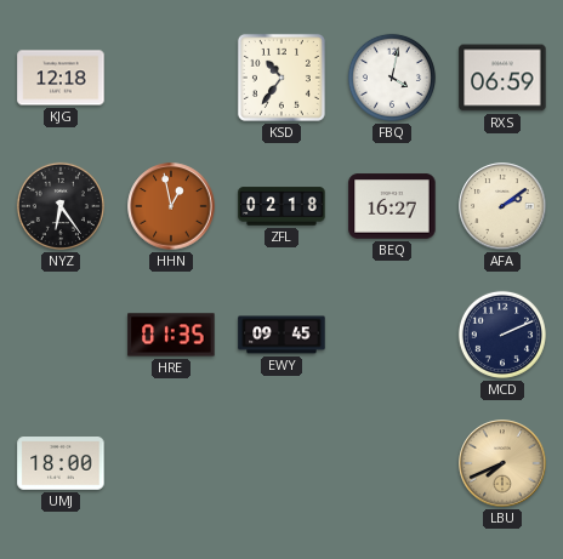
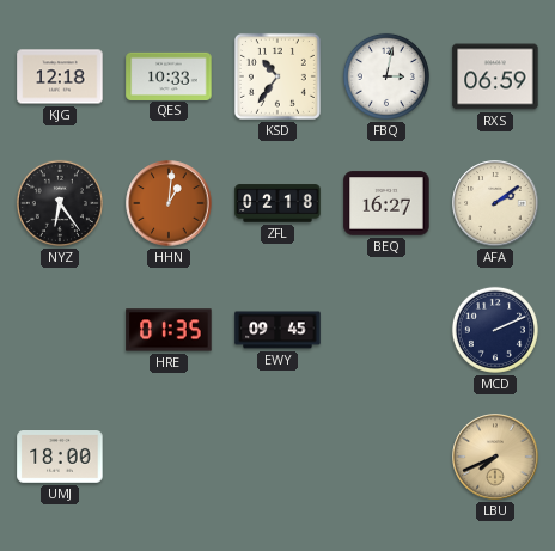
QES: none -> 10:33 (169, 75)
FBQ: 4:02 -> 3:02 (386, 76)
HHN: 12:58 -> 1:01 (169, 203)
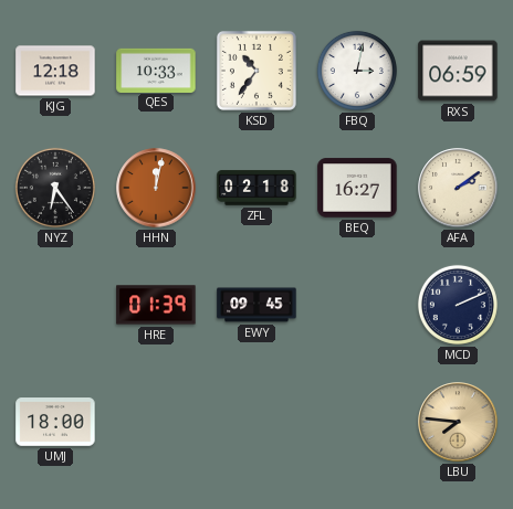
HHN: 1:01 -> 12:02 (156, 188)
HRE: 01:35 -> 01:39 (156, 305)
LBU: 7:41 -> 7:46 (458, 422)
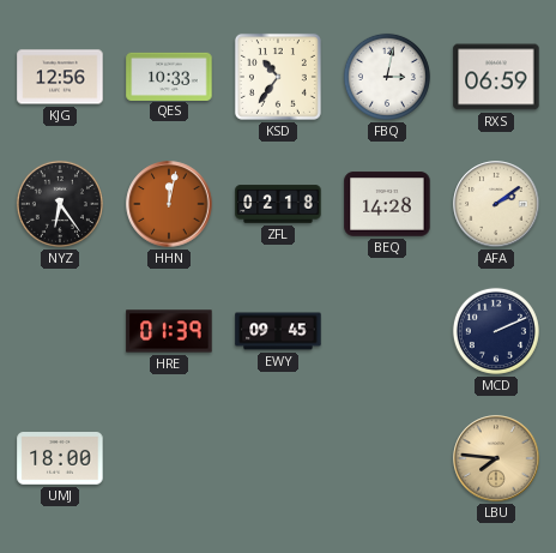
KJG: 12:18 -> 12:56 (60, 77)
BEQ: 16:27 -> 14:28 (387, 204)
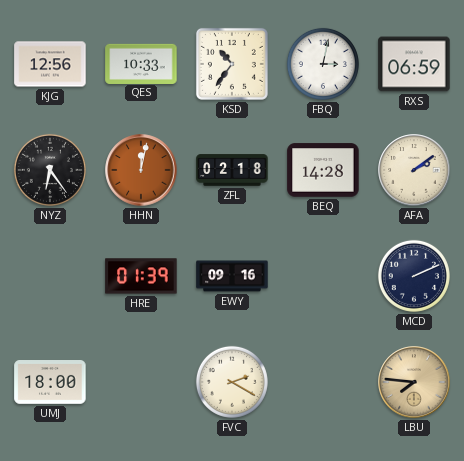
EWY: 09:45 -> 09:16 (232, 276)
FVC: none -> 2:20 (232, 382)
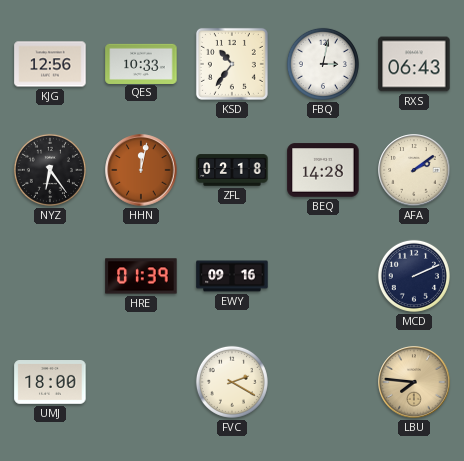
RXS: 06:59 -> 06:43 (414, 64)
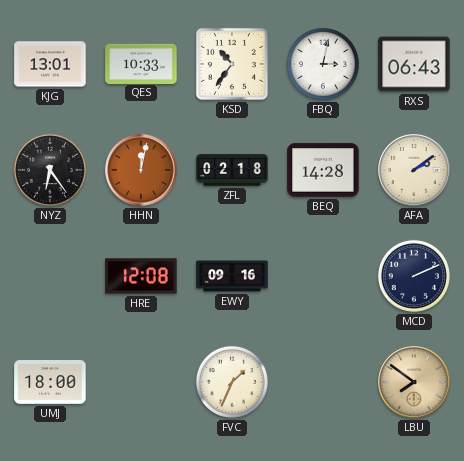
KJG: 12:56 -> 13:01 (50, 64)
HRE: 01:39 -> 12:08 (141, 276)
FVC: 2:20 -> 1:34 (232, 382)
LBU: 7:46 -> 7:51 (414, 382)
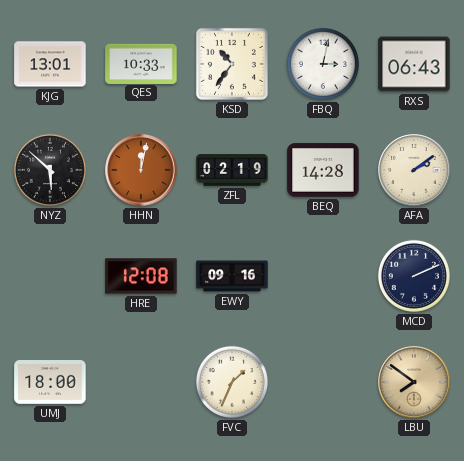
NYZ: 6:24 -> 5:52 (50, 170)
ZFL: 02:18 -> 02:19 (232, 170)
